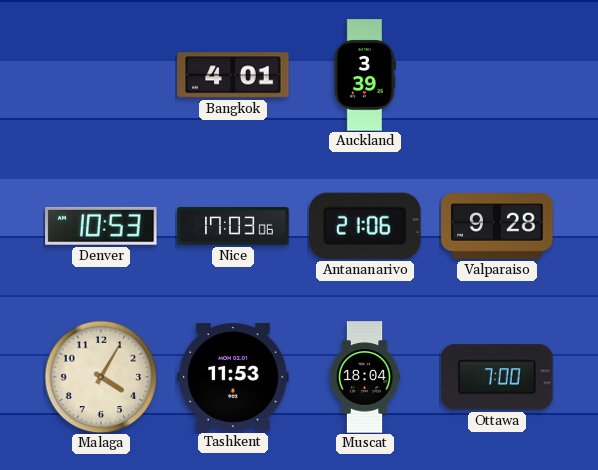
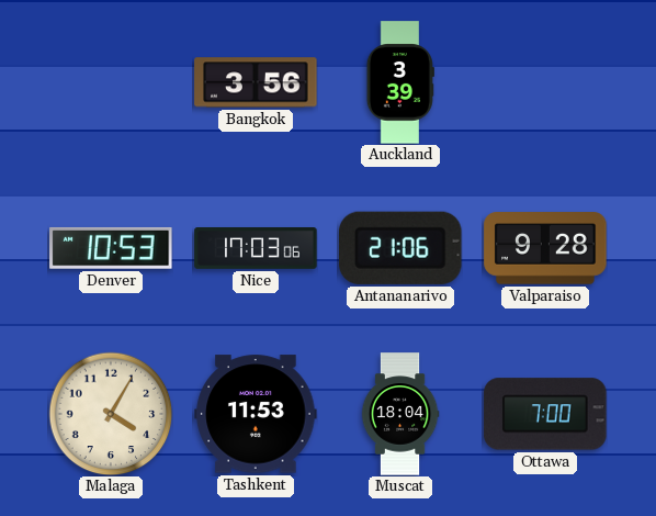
Bangkok: 4:01 -> 3:56 (256, 82)
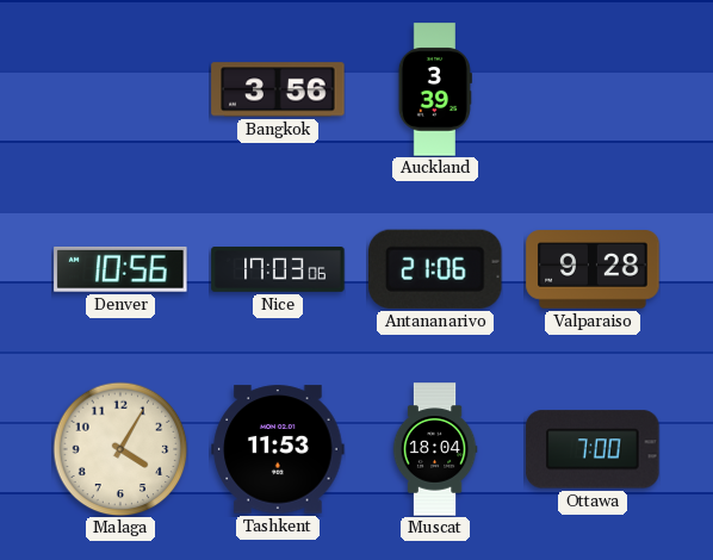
Denver: 10:53 -> 10:56 (120, 269)
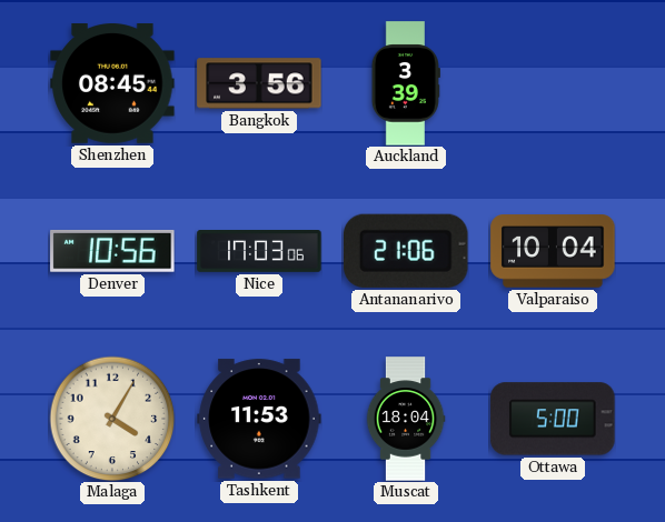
Shenzhen: none -> 08:45 (112, 84)
Valparaiso: 9:28 -> 10:04 (553, 251)
Ottawa: 7:00 -> 5:00 (553, 419)
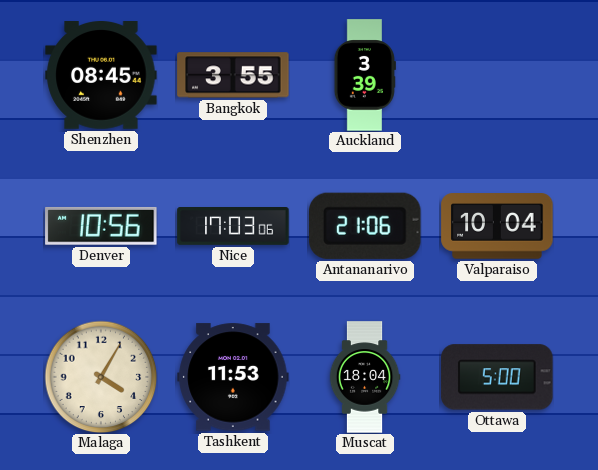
Bangkok: 3:56 -> 3:55 (233, 75)
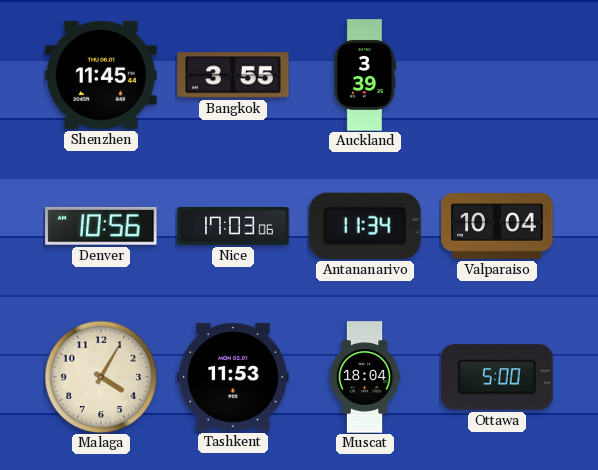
Shenzhen: 08:45 -> 11:45 (101, 76)
Antananarivo: 21:06 -> 11:34 (366, 226)
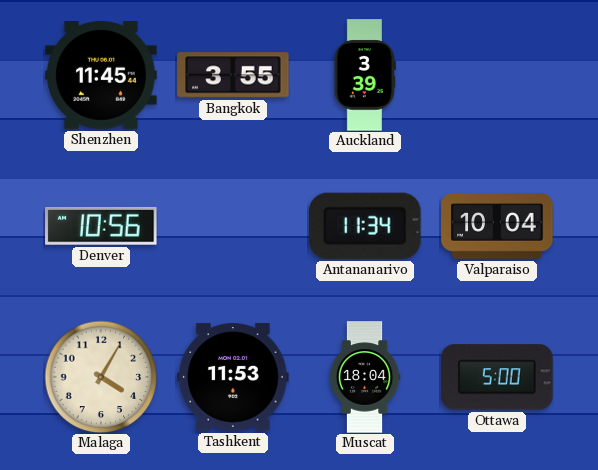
Nice: 17:03 -> none (233, 227)
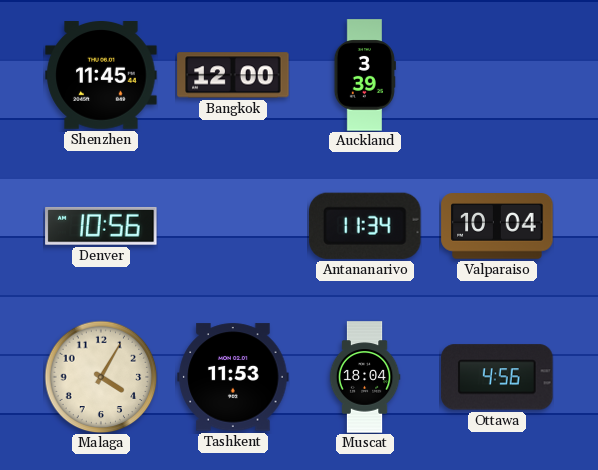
Bangkok: 3:55 -> 12:00 (233, 75)
Ottawa: 5:00 -> 4:56 (497, 377)
